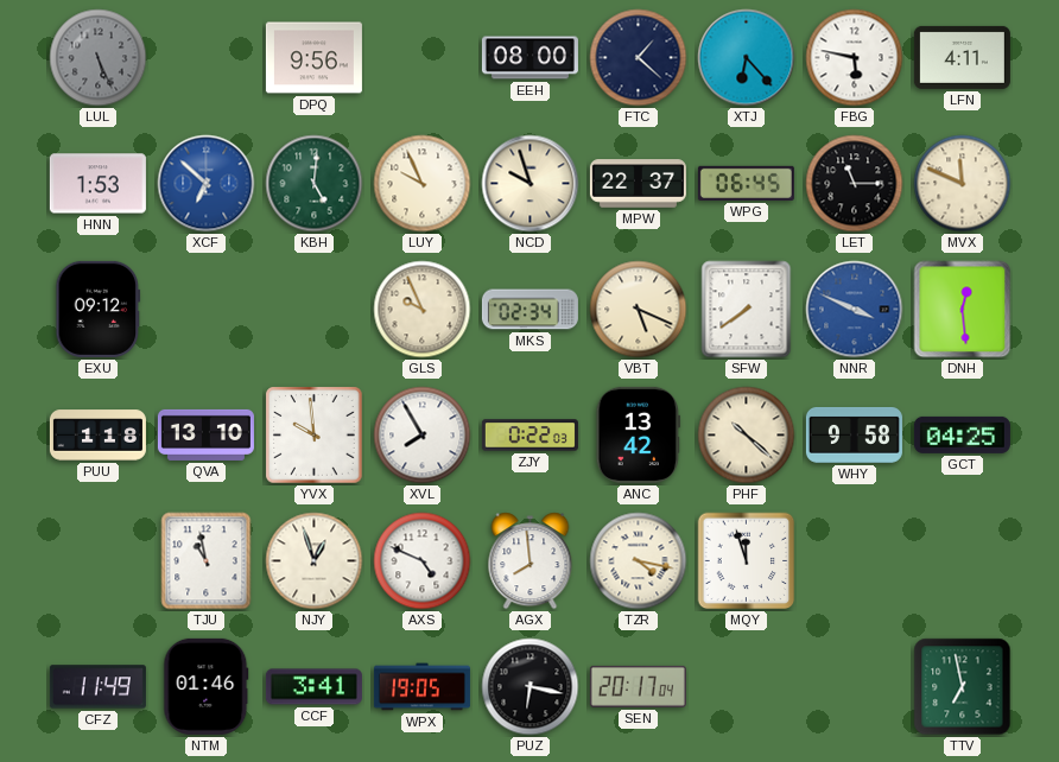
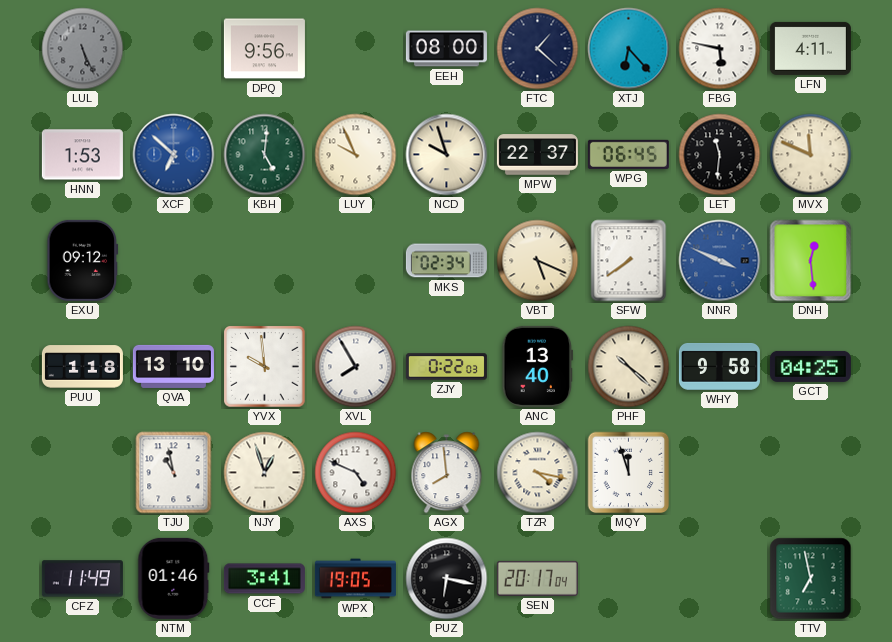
LET: 11:15 -> 11:31 (720, 155)
GLS: 9:56 -> none (423, 310)
ANC: 13:42 -> 13:40 (538, 366)
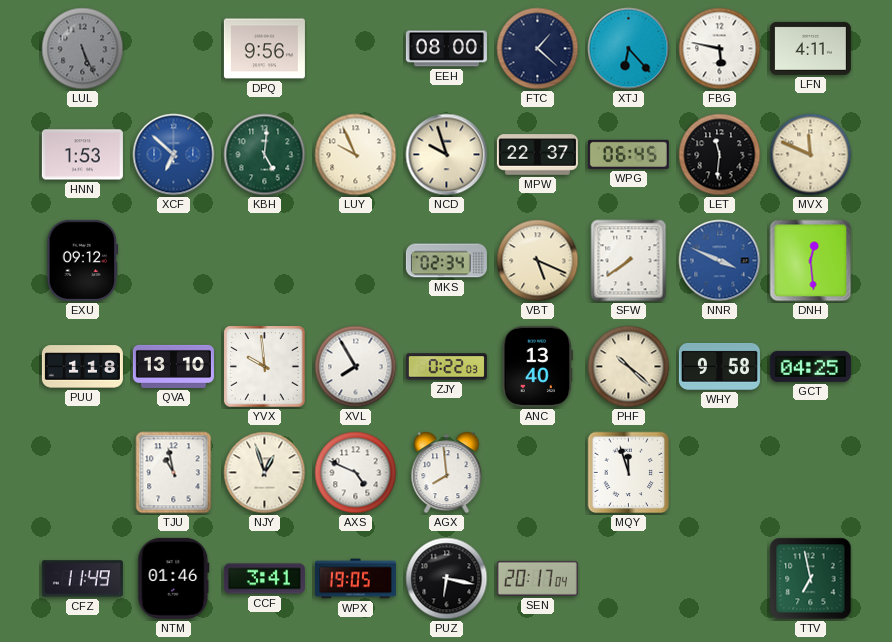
TZR: 4:17 -> none (538, 473)
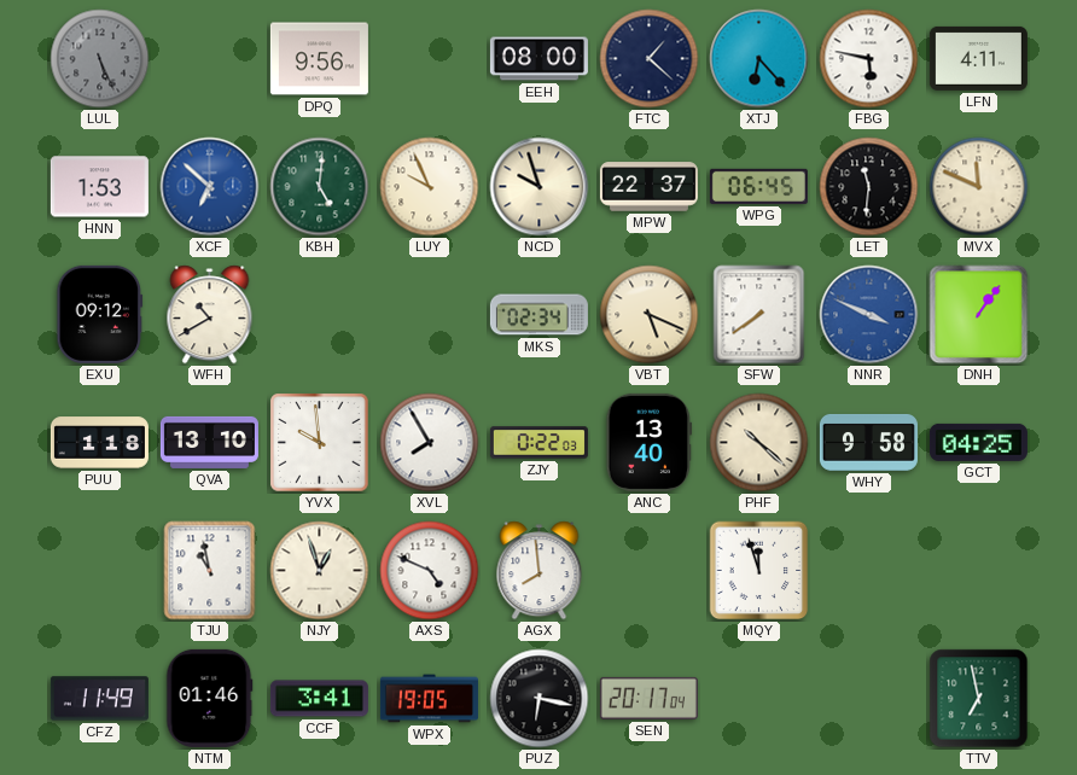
WFH: none -> 10:40 (210, 315)
DNH: 12:29 -> 1:06 (979, 315)
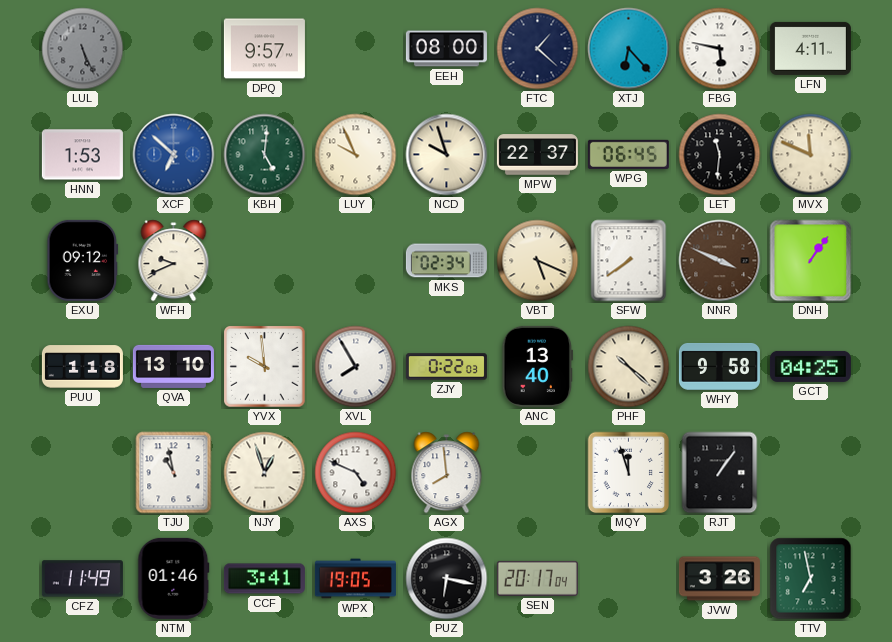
DPQ: 9:56 -> 9:57 (264, 49)
WFH: 10:40 -> 9:41 (174, 261)
NNR dial: blue -> brown (720, 261)
RJT: none -> 1:06 (720, 473)
JVW: none -> 3:26 (719, 579)
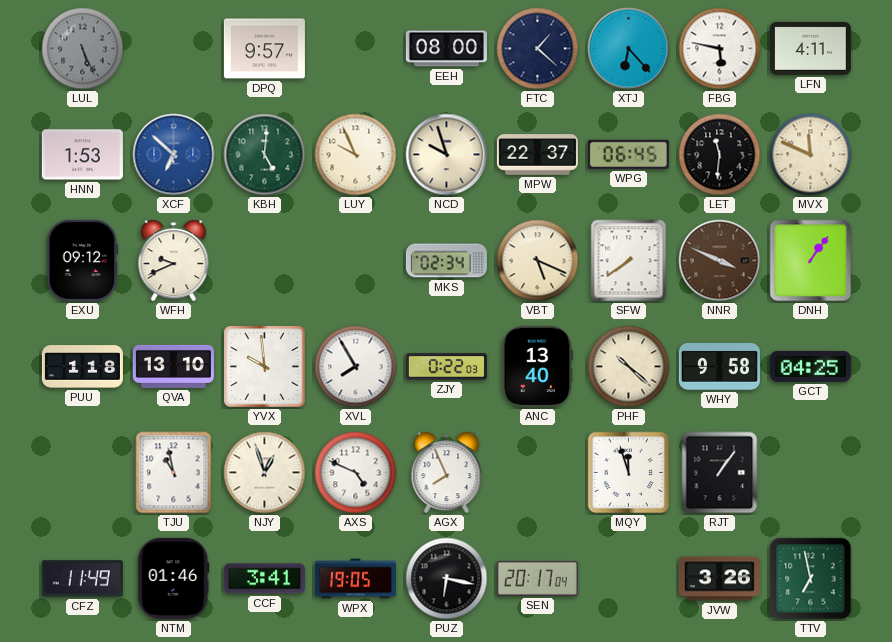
AGX: 7:59 -> 7:56 (447, 473)
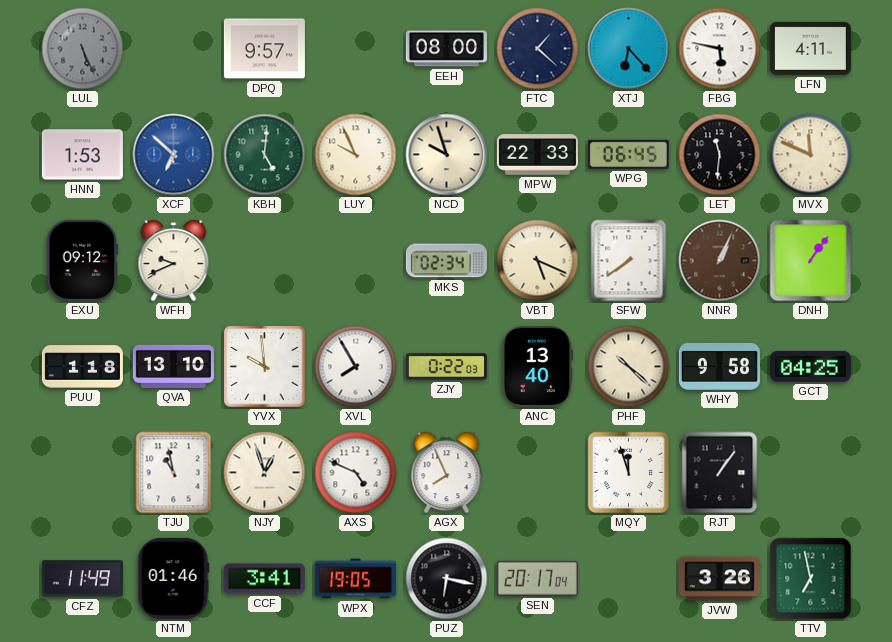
MPW: 22:37 -> 22:33 (537, 155)
NNR: 3:49 -> 1:04 (720, 261)
